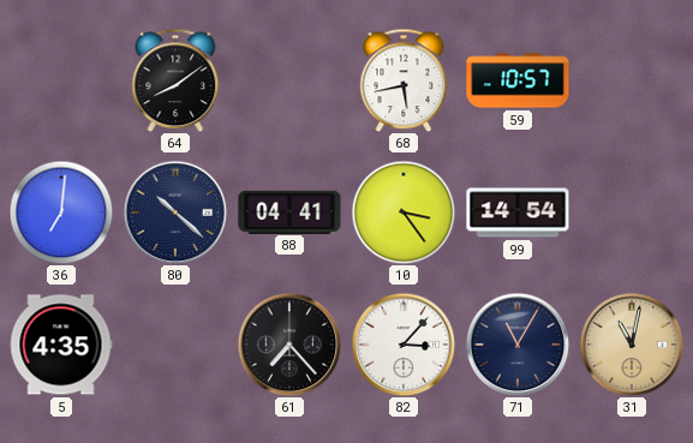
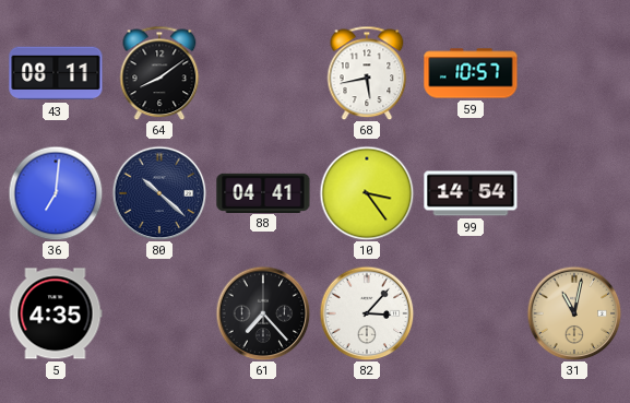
43: none -> 08:11 (56, 73)
71: 11:05 -> none (518, 345)
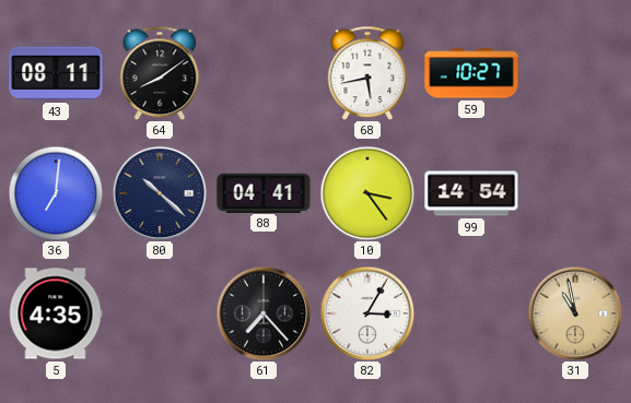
59: 10:57 -> 10:27 (471, 73)
82: 3:07 -> 3:05 (367, 313)
31: 11:02 -> 10:58 (575, 313)
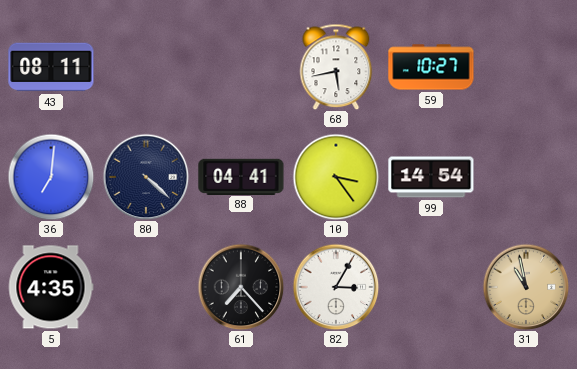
64: 8:09 -> none (160, 73)
80: 10:22 -> 4:22 (146, 177)
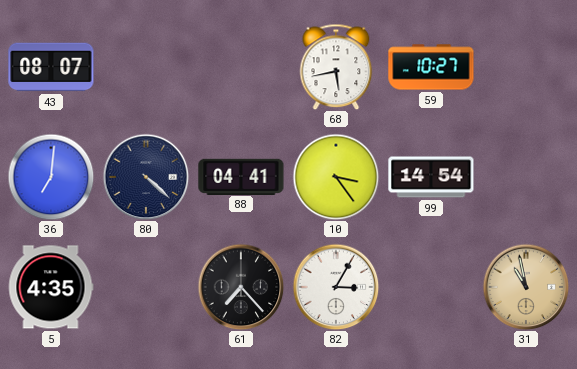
43: 08:11 -> 08:07 (51, 67)
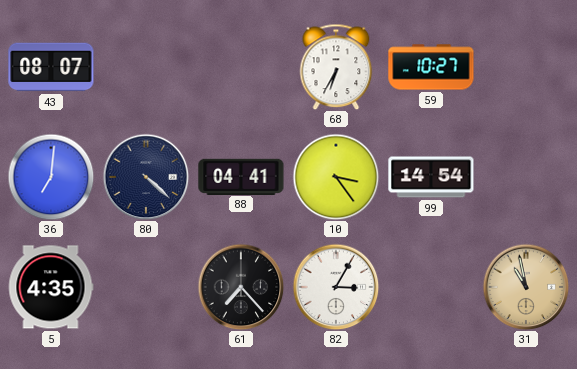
68: 5:43 -> 6:35 (336, 67)
